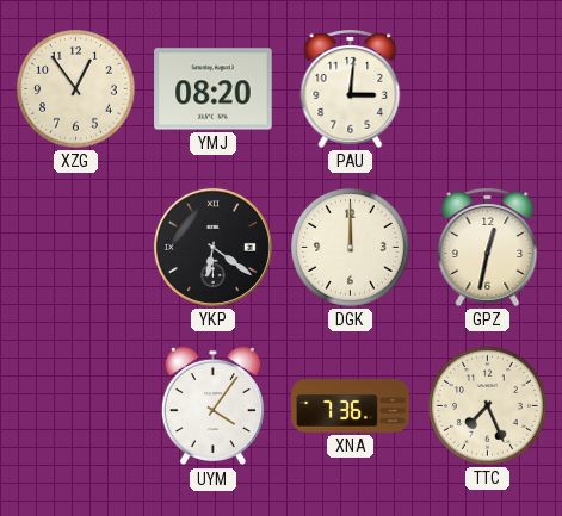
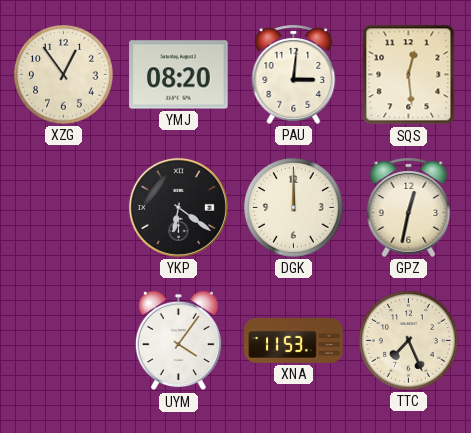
SQS: none -> 12:29 (409, 75)
XNA: 7:36 -> 11:53 (294, 341)
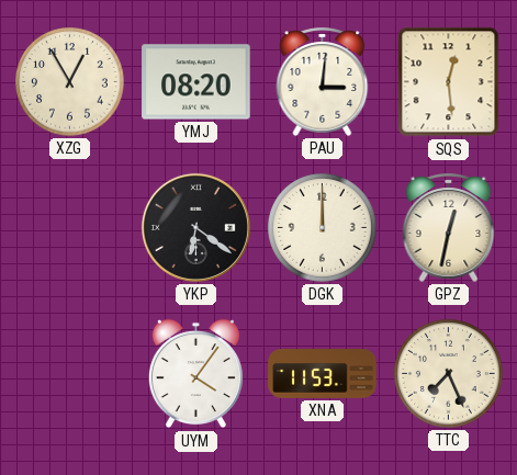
XZG: 12:54 -> 12:55 (70, 82)
